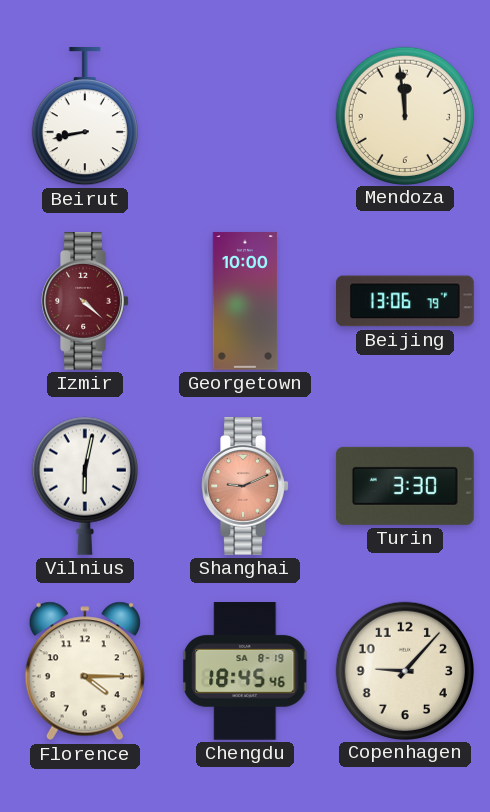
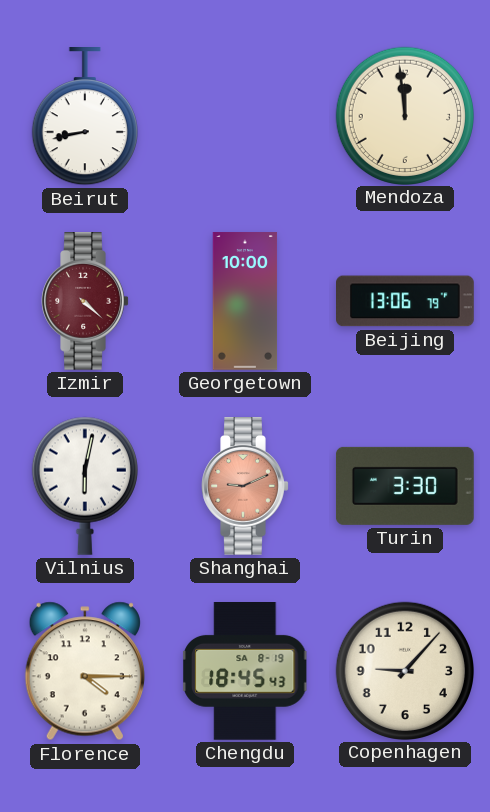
Chengdu: 18:45:46 -> 18:45:43 (246, 672)
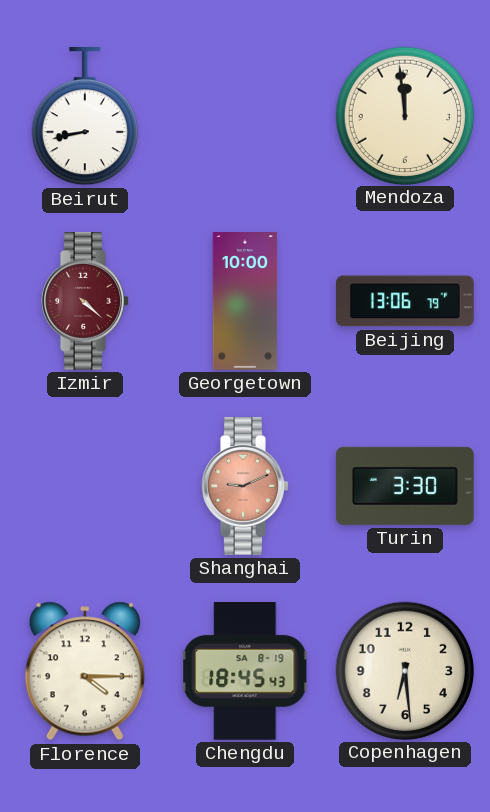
Vilnius: 6:02 -> none (85, 486)
Copenhagen: 9:07 -> 6:29 (404, 670)
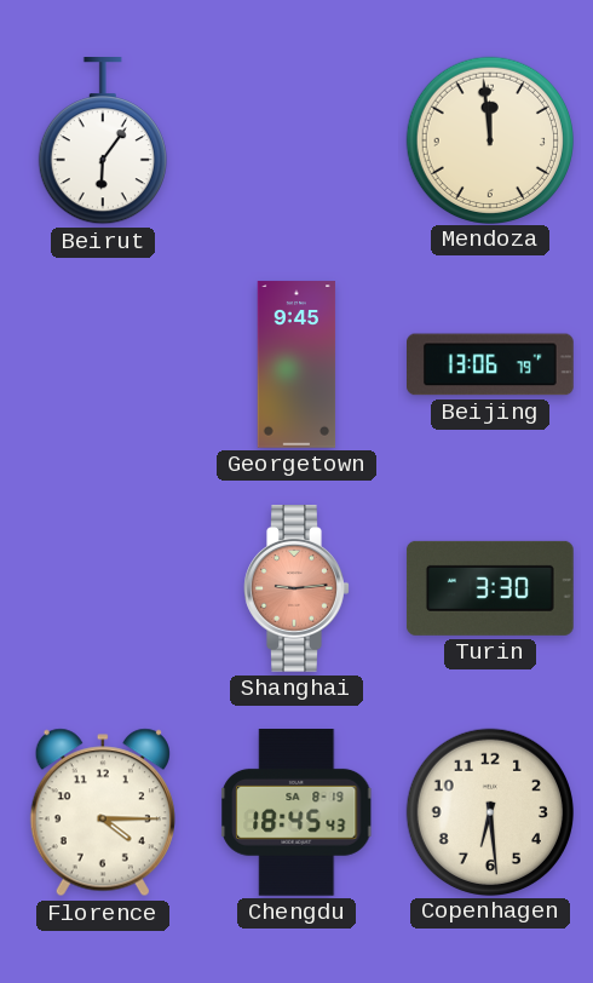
Beirut: 8:43 -> 6:06 (103, 142)
Izmir: 4:22 -> none (85, 302)
Georgetown: 10:00 -> 9:45 (296, 364)
Shanghai: 9:11 -> 9:14 (296, 590)
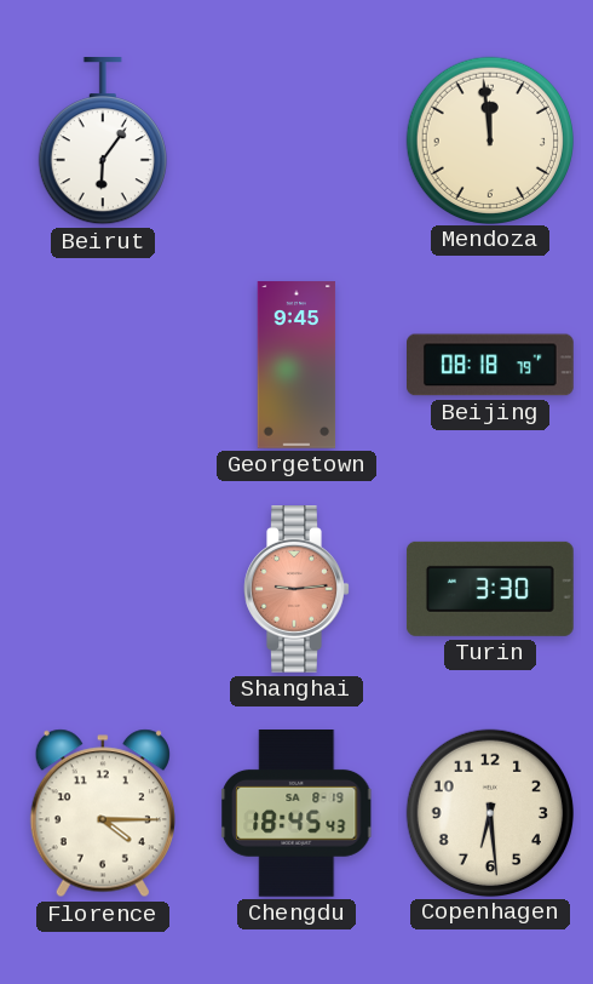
Beijing: 13:06 -> 08:18 (491, 365)
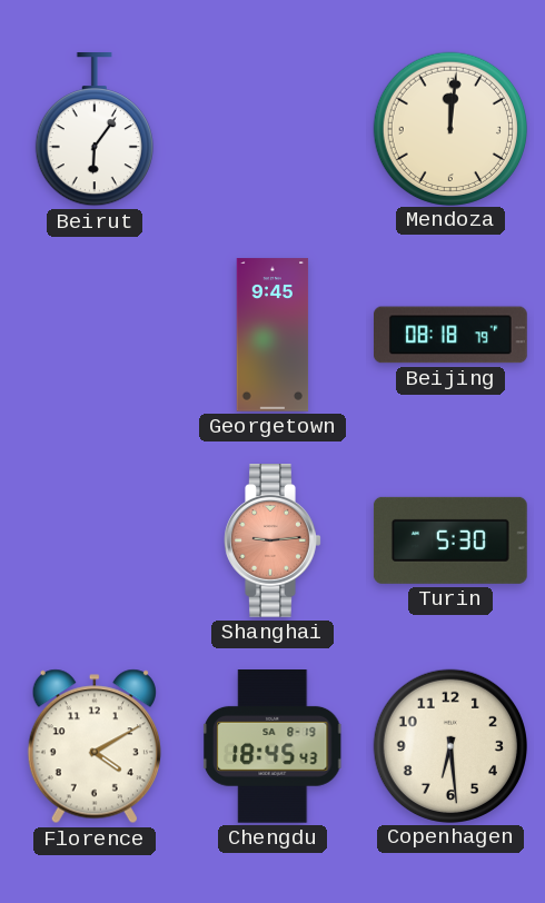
Mendoza: 11:59 -> 12:01 (449, 128)
Turin: 3:30 -> 5:30 (450, 540)
Florence: 4:15 -> 4:10 (95, 746)
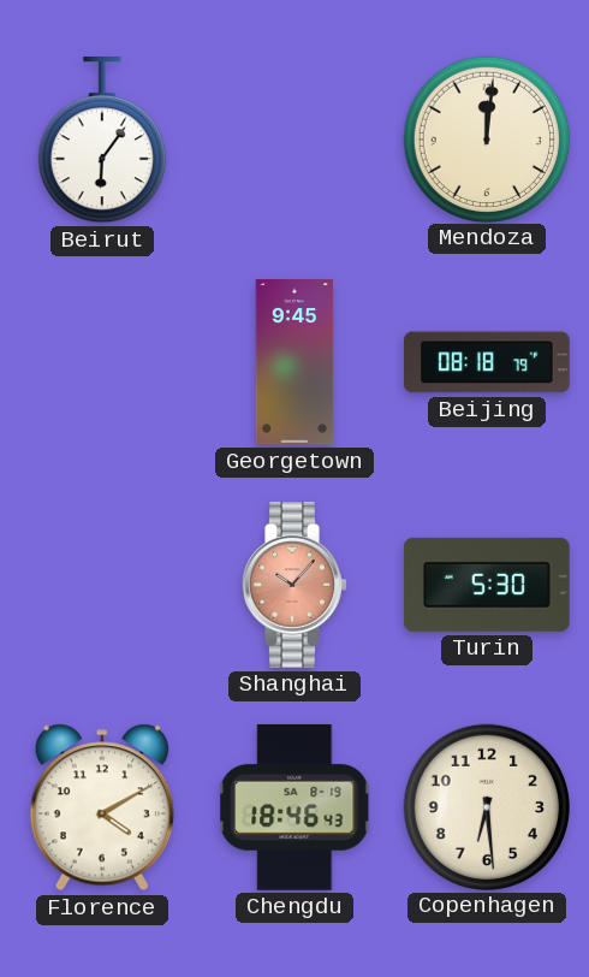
Shanghai: 9:14 -> 10:07 (294, 586)
Chengdu: 18:45 -> 18:46 (296, 809)
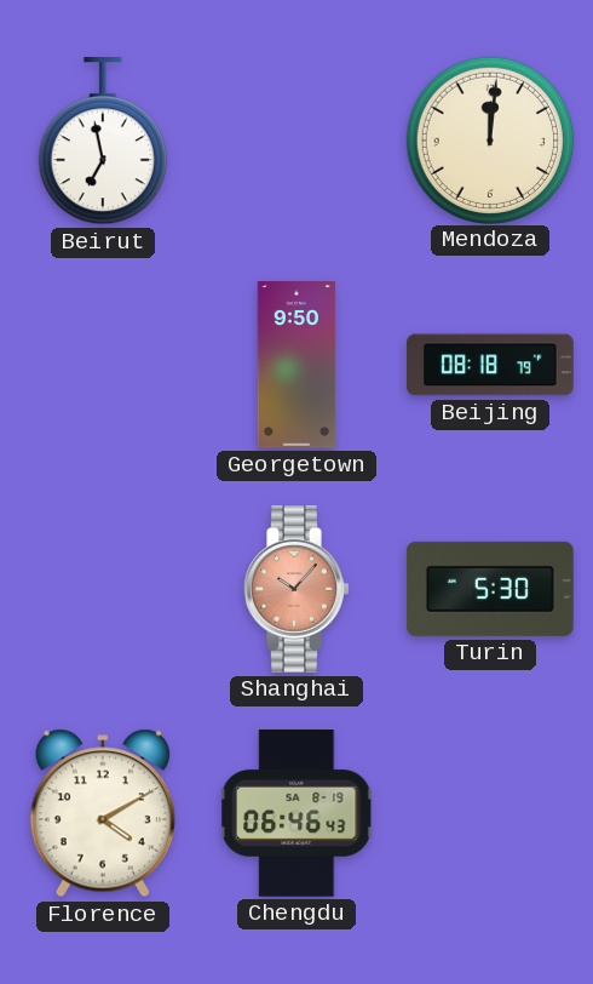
Beirut: 6:06 -> 6:58 (103, 142)
Georgetown: 9:45 -> 9:50 (296, 365)
Chengdu: 18:46 -> 06:46 (298, 814)
Copenhagen: 6:29 -> none (486, 806)
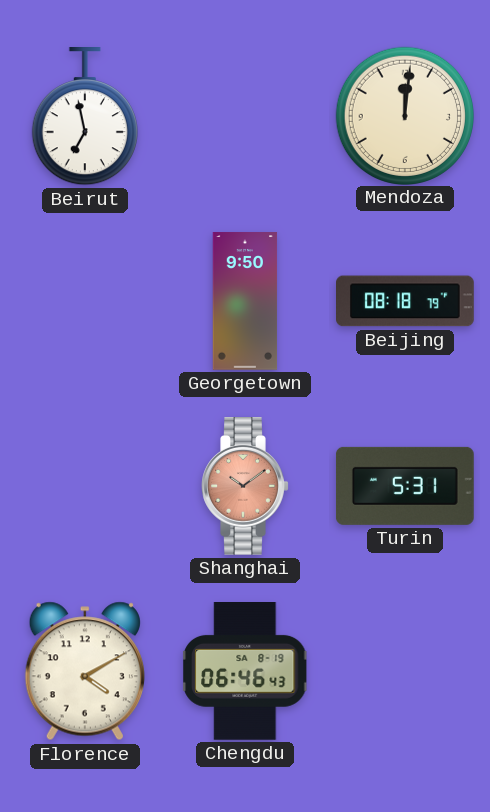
Shanghai: 10:07 -> 10:09 (245, 487)
Turin: 5:30 -> 5:31 (405, 486)
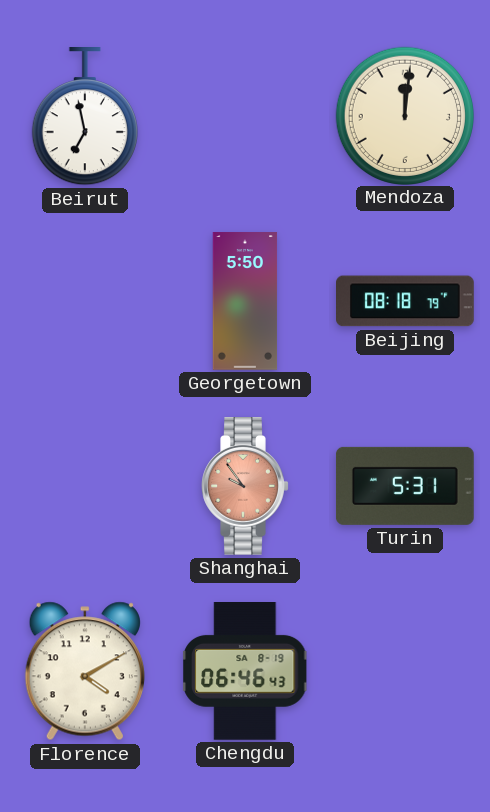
Georgetown: 9:50 -> 5:50 (245, 301)
Shanghai: 10:09 -> 9:54 (245, 487)
